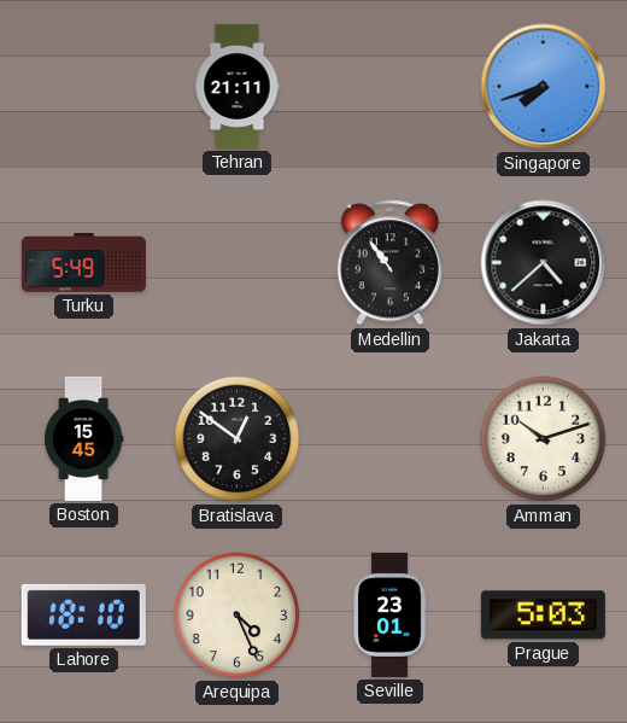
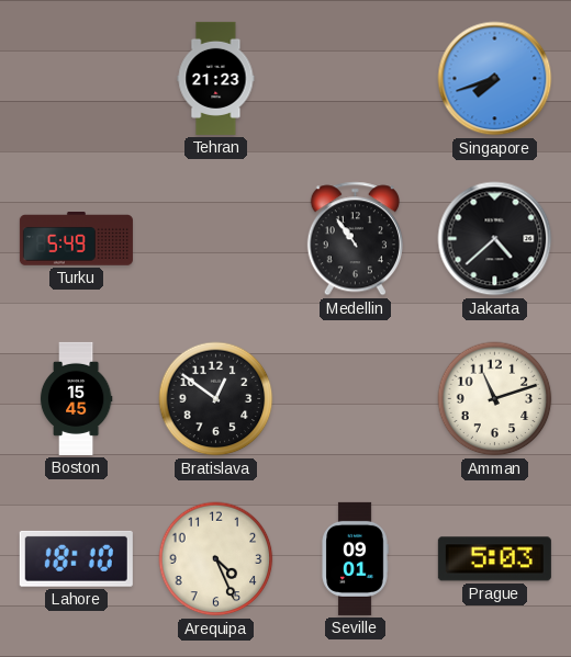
Tehran: 21:11 -> 21:23 (216, 78)
Amman: 10:12 -> 11:12 (495, 399)
Seville: 23:01 -> 09:01 (355, 558)
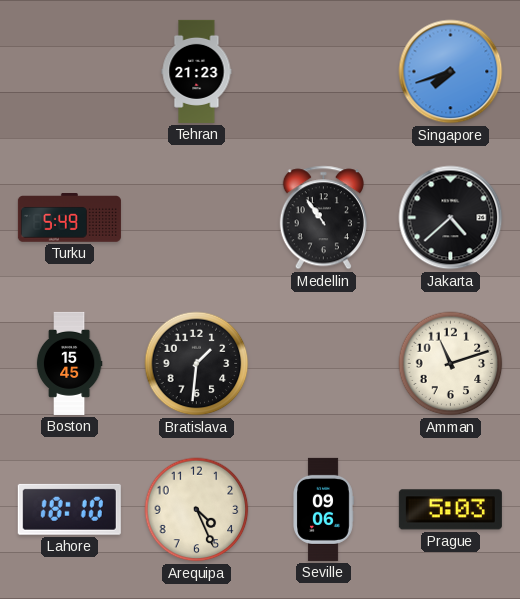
Bratislava: 12:51 -> 1:31 (197, 364)
Seville: 09:01 -> 09:06 (323, 509)
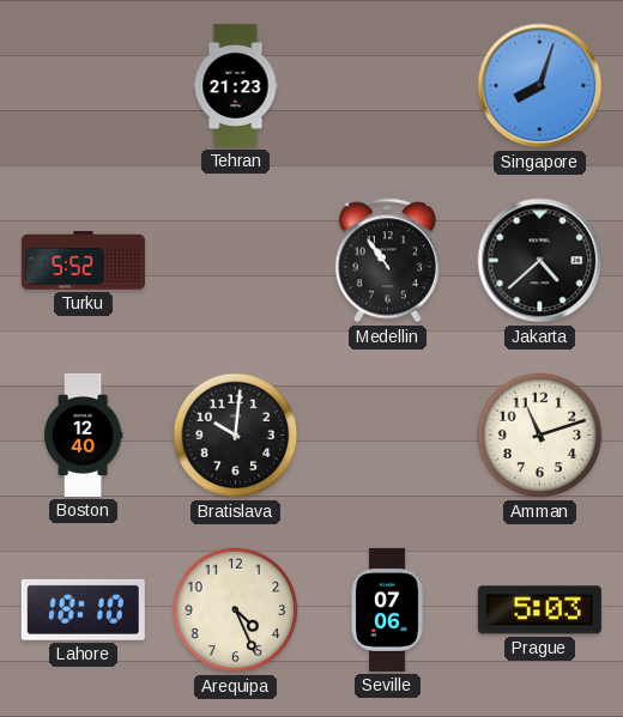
Singapore: 7:42 -> 8:03 (540, 86)
Turku: 5:49 -> 5:52 (83, 261)
Boston: 15:45 -> 12:40 (83, 435)
Bratislava: 1:31 -> 10:01 (236, 436)
Seville: 09:06 -> 07:06 (387, 609)
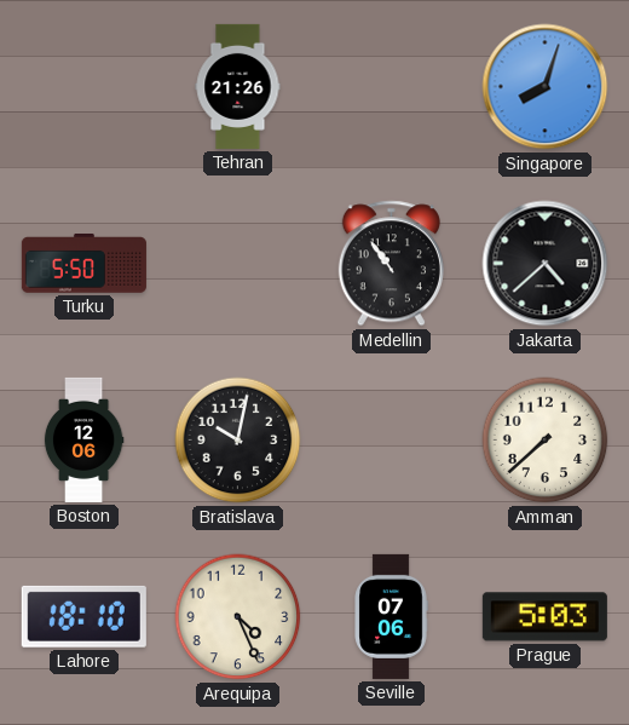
Tehran: 21:23 -> 21:26 (238, 86)
Turku: 5:52 -> 5:50 (83, 264)
Boston: 12:40 -> 12:06 (83, 439)
Bratislava: 10:01 -> 10:02 (238, 441)
Amman: 11:12 -> 7:38 (546, 441)
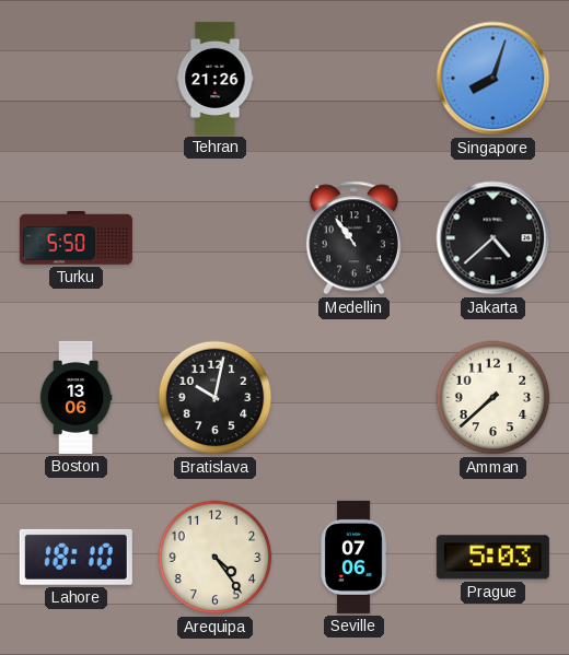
Boston: 12:06 -> 13:06 (76, 397)
Arequipa: 4:26 -> 4:24 (216, 558)
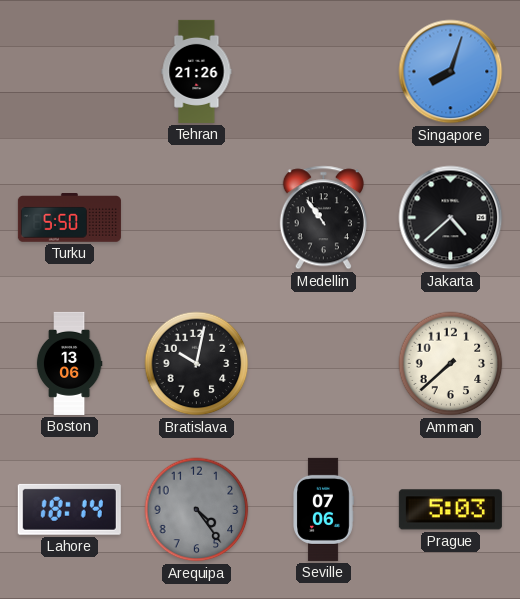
Lahore: 18:10 -> 18:14 (69, 509)
Arequipa dial: cream -> grey (197, 510)
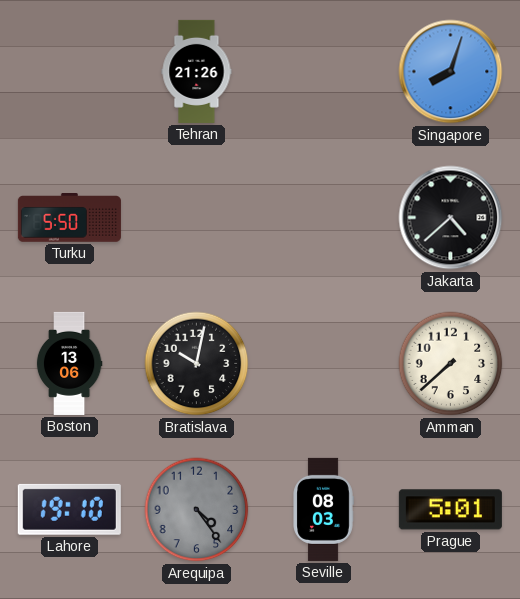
Medellin: 10:54 -> none (323, 218)
Lahore: 18:14 -> 19:10 (69, 509)
Seville: 07:06 -> 08:03 (323, 509)
Prague: 5:03 -> 5:01 (450, 510)
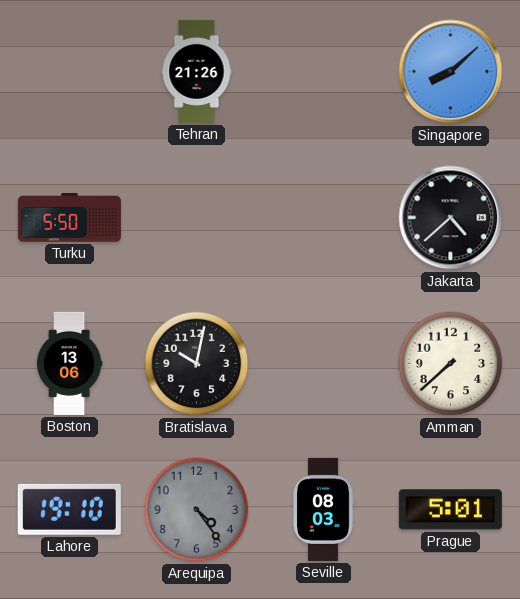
Singapore: 8:03 -> 8:08 (451, 72)
